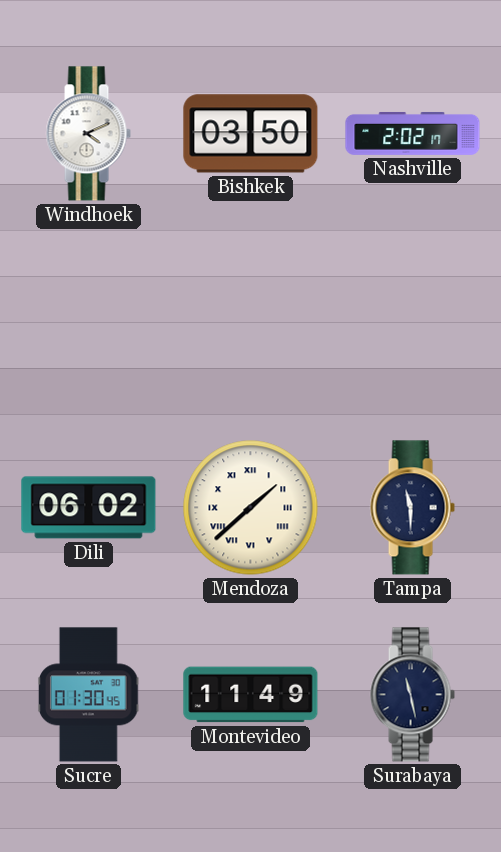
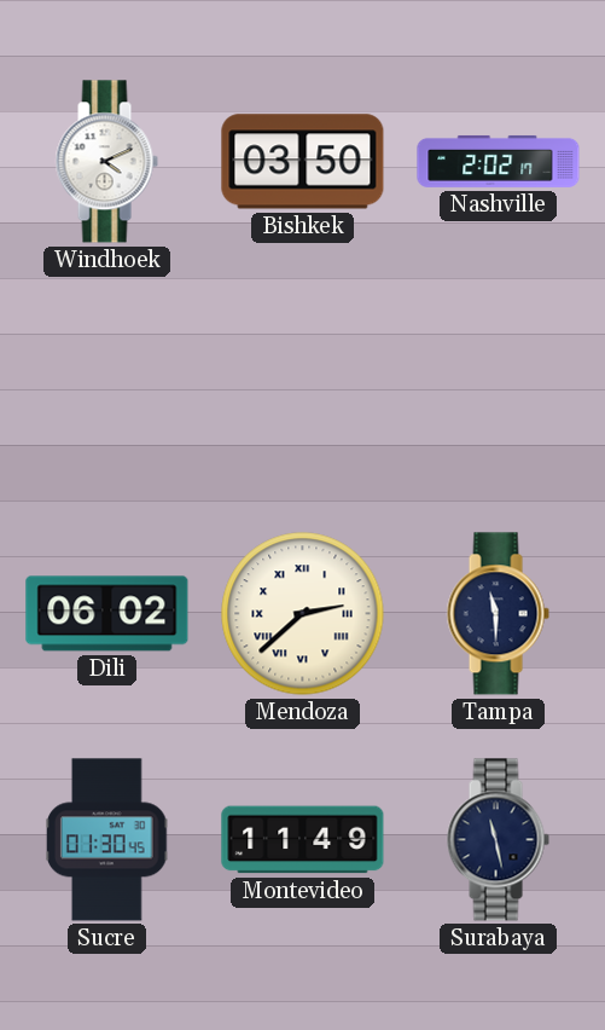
Mendoza: 1:38 -> 2:38 (303, 614)
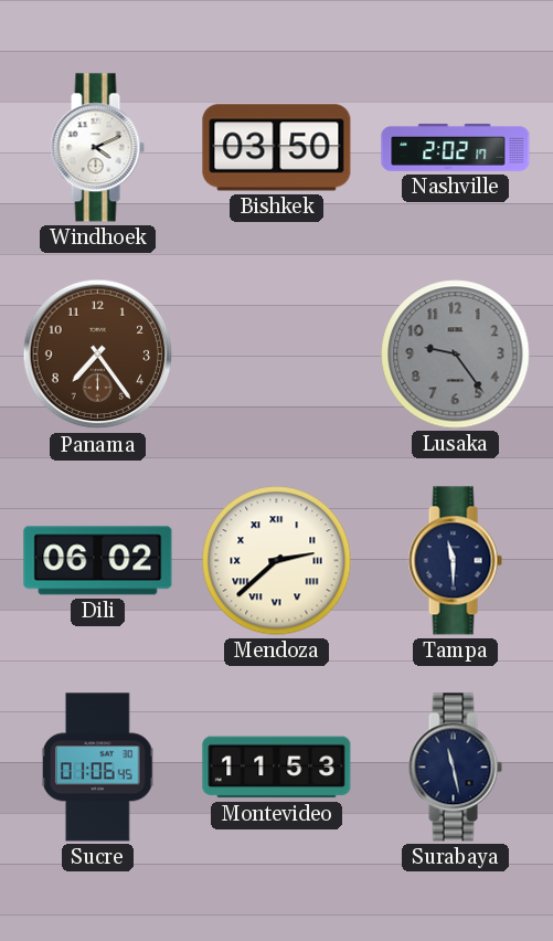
Panama: none -> 7:24 (98, 355)
Lusaka: none -> 9:24 (456, 355)
Sucre: 01:30 -> 01:06 (97, 768)
Montevideo: 11:49 -> 11:53 (277, 768)
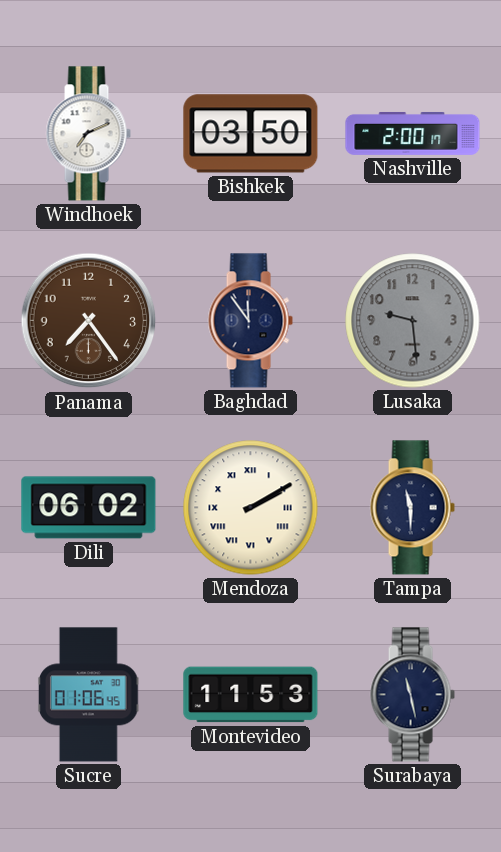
Windhoek: 4:11 -> 7:11 (88, 134)
Nashville: 2:02 -> 2:00 (413, 133)
Baghdad: none -> 11:54 (250, 321)
Lusaka: 9:24 -> 9:29 (413, 321)
Mendoza: 2:38 -> 2:10 (251, 508)
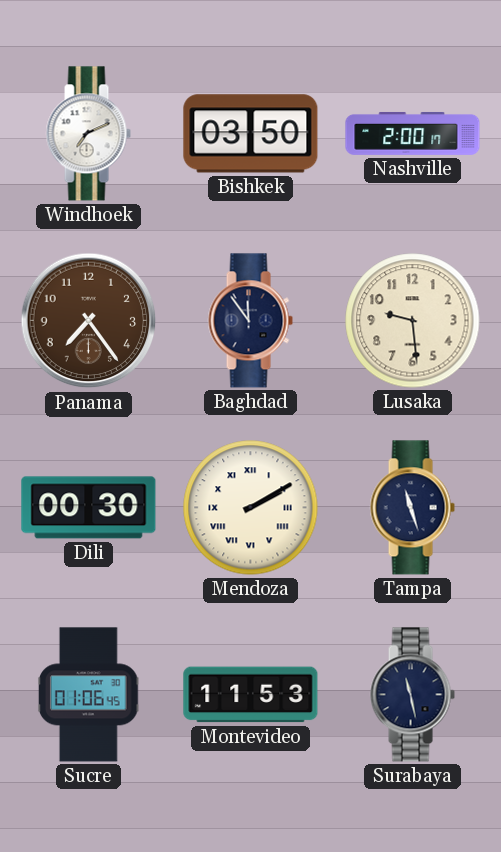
Lusaka dial: grey -> cream (413, 321)
Dili: 06:02 -> 00:30 (89, 508)
Tampa: 11:30 -> 11:27 (412, 508)
